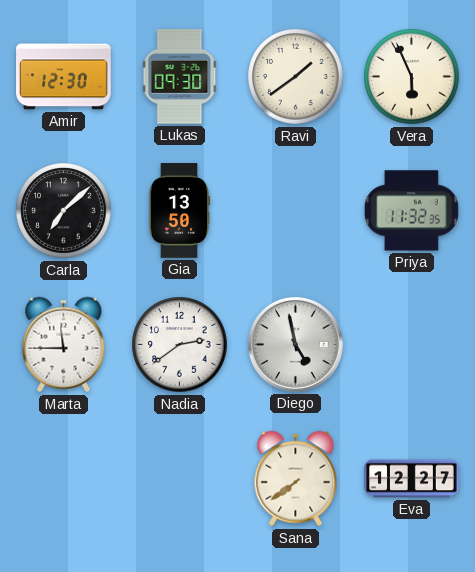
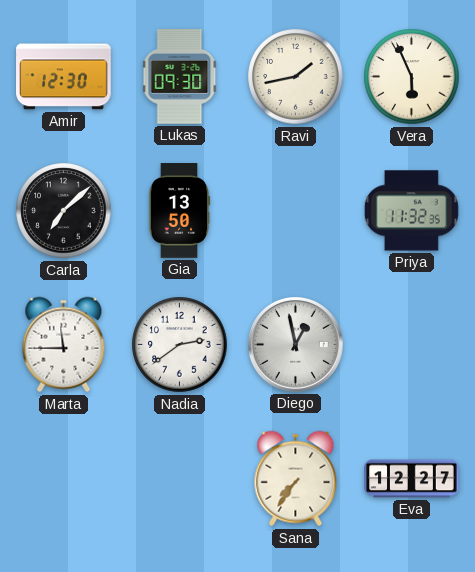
Ravi: 1:39 -> 1:43 (296, 77)
Diego: 4:58 -> 12:58 (296, 345)
Sana: 7:39 -> 7:36 (296, 479)
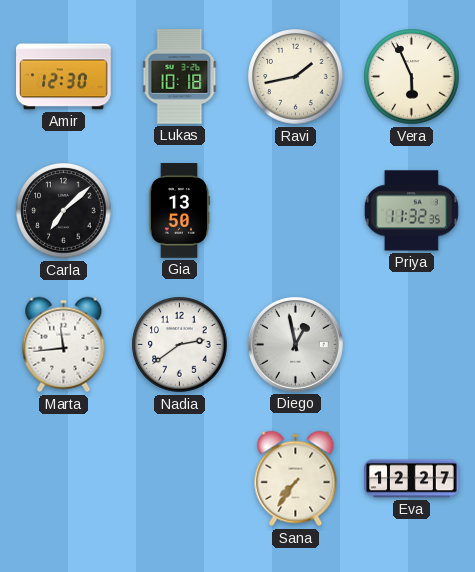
Lukas: 09:30 -> 10:18 (180, 77)
Marta: 11:45 -> 11:44 (64, 345)
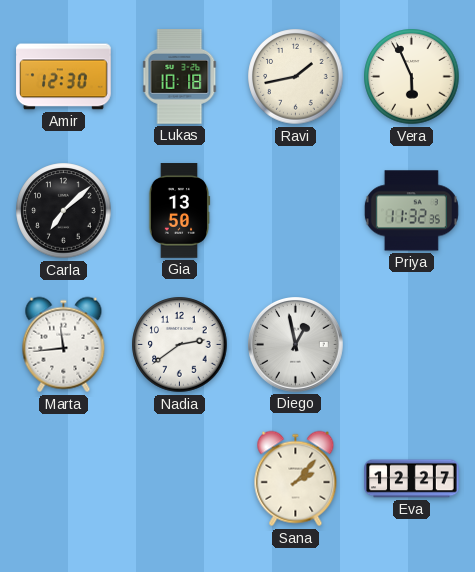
Sana: 7:36 -> 2:07 (296, 479)
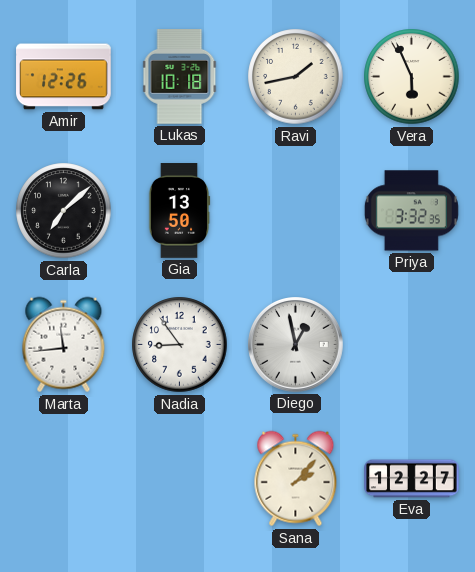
Amir: 12:30 -> 12:26 (64, 77)
Priya: 11:32 -> 3:32 (411, 211)
Nadia: 2:39 -> 8:54 (180, 345)
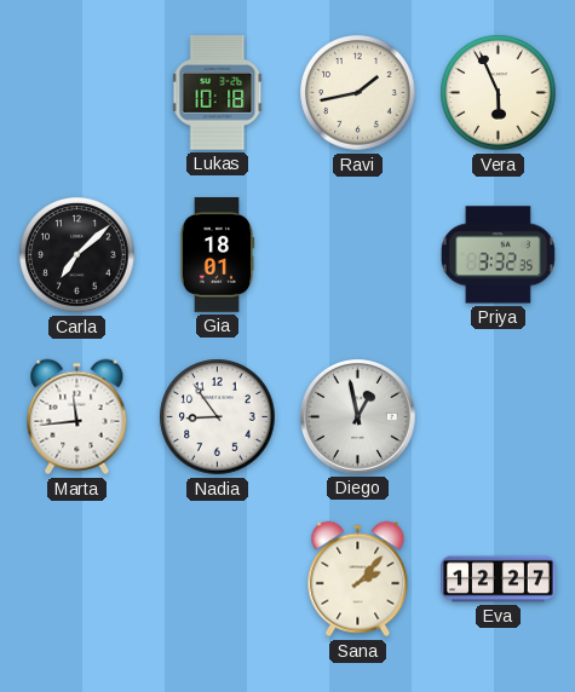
Amir: 12:26 -> none (64, 77)
Gia: 13:50 -> 18:01 (217, 255)
